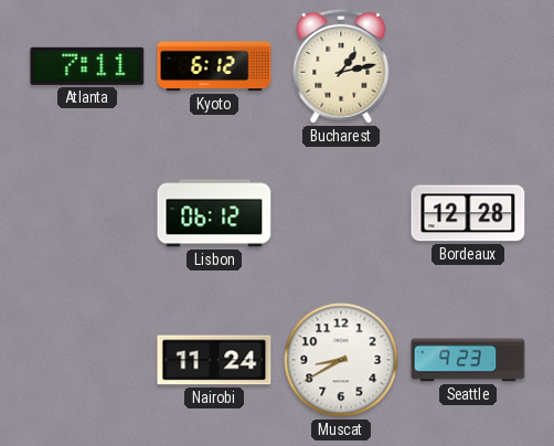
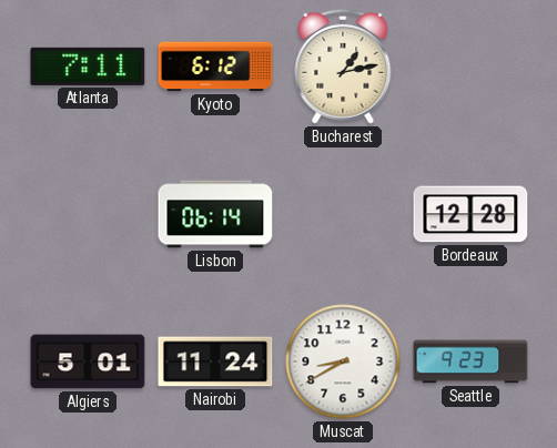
Lisbon: 06:12 -> 06:14 (215, 214)
Algiers: none -> 5:01 (88, 362)
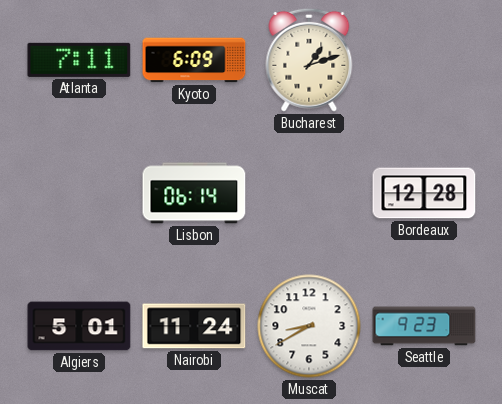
Kyoto: 6:12 -> 6:09 (194, 60)
Bucharest: 1:13 -> 1:12 (309, 60)
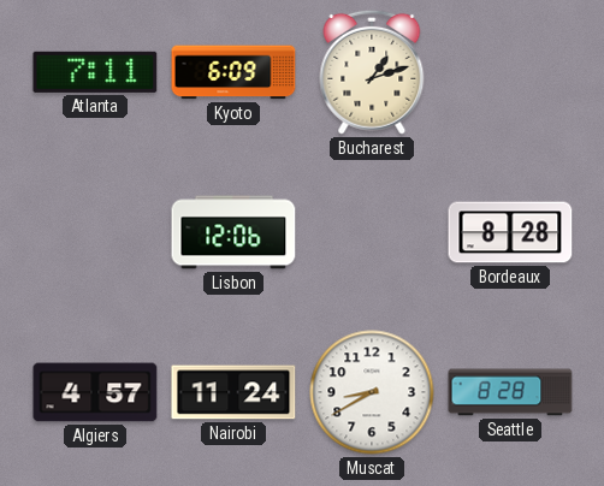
Lisbon: 06:14 -> 12:06 (233, 232)
Bordeaux: 12:28 -> 8:28 (510, 232)
Algiers: 5:01 -> 4:57 (95, 392)
Seattle: 9:23 -> 8:28 (510, 392)
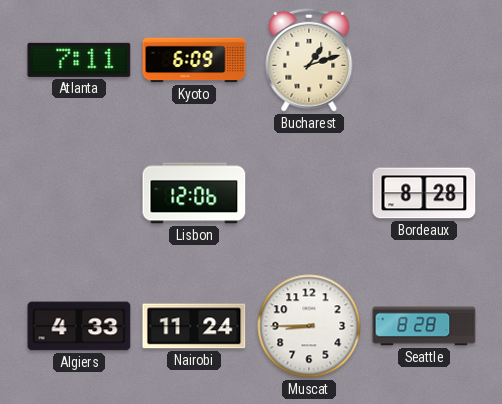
Algiers: 4:57 -> 4:33 (79, 326)
Muscat: 8:40 -> 8:45 (309, 326)
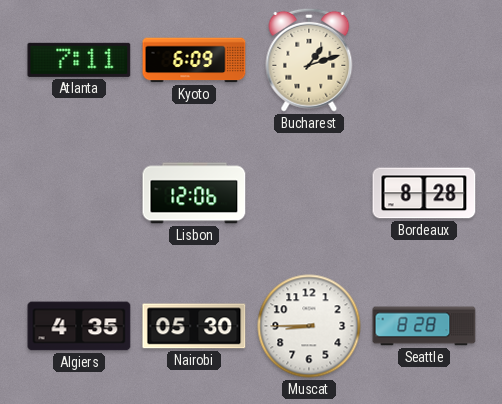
Algiers: 4:33 -> 4:35 (79, 326)
Nairobi: 11:24 -> 05:30 (194, 326)
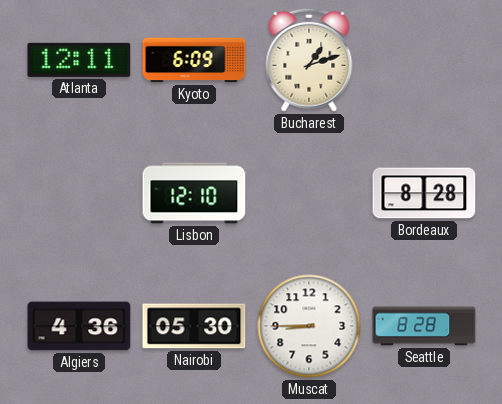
Atlanta: 7:11 -> 12:11 (79, 60)
Lisbon: 12:06 -> 12:10 (194, 193)
Algiers: 4:35 -> 4:36 (79, 326)
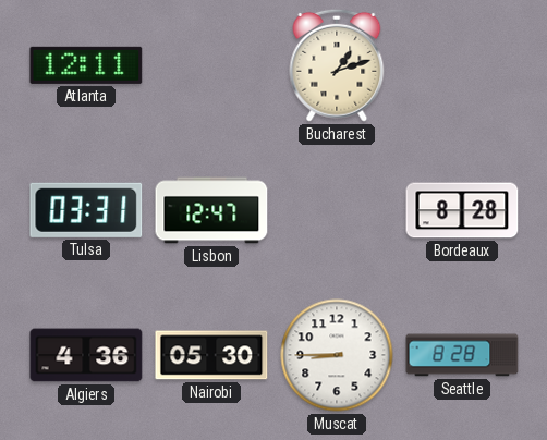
Kyoto: 6:09 -> none (194, 60)
Tulsa: none -> 03:31 (86, 210)
Lisbon: 12:10 -> 12:47 (211, 210)
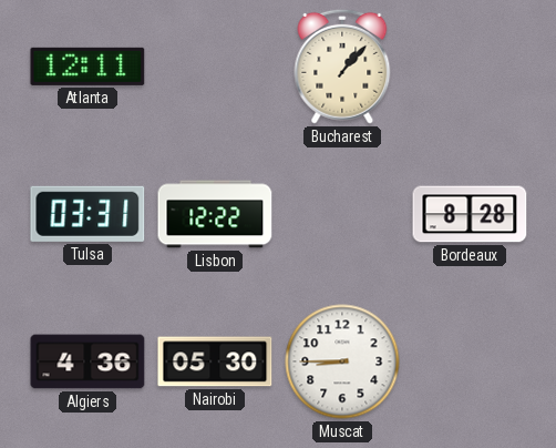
Bucharest: 1:12 -> 1:07 (342, 67)
Lisbon: 12:47 -> 12:22 (215, 214)
Seattle: 8:28 -> none (462, 355)
